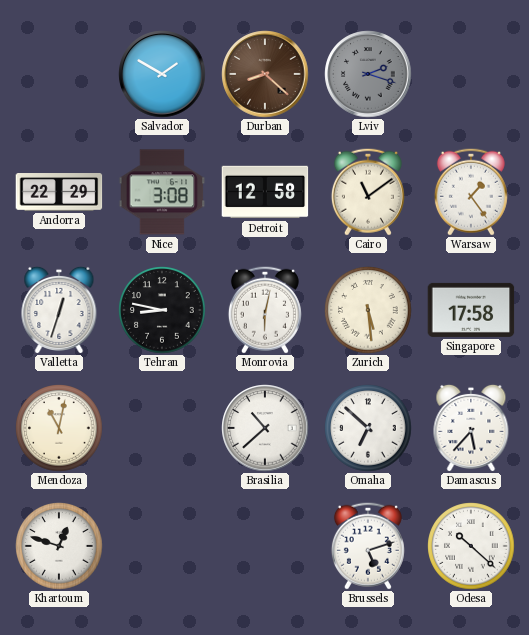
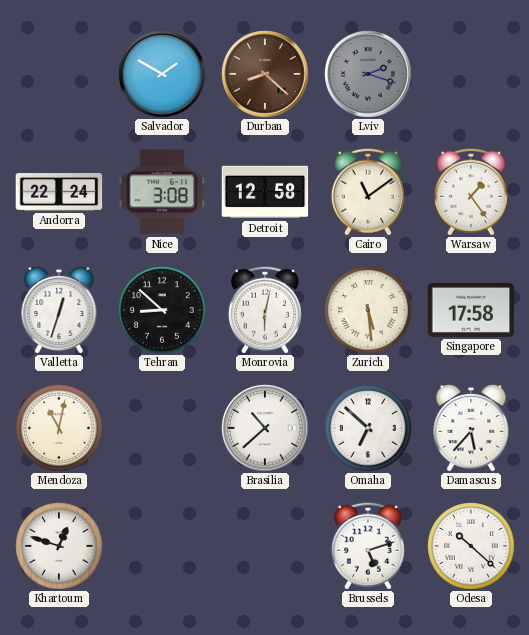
Andorra: 22:29 -> 22:24 (59, 193)
Tehran: 8:47 -> 8:52 (162, 310)
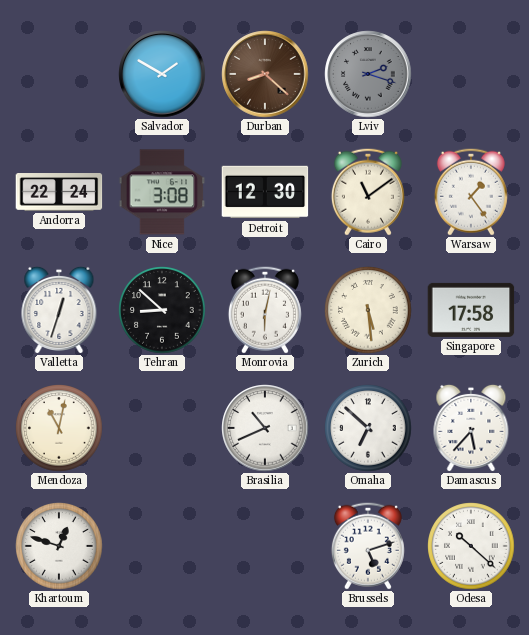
Detroit: 12:58 -> 12:30 (265, 192)
Brasilia: 10:38 -> 10:41 (265, 428)
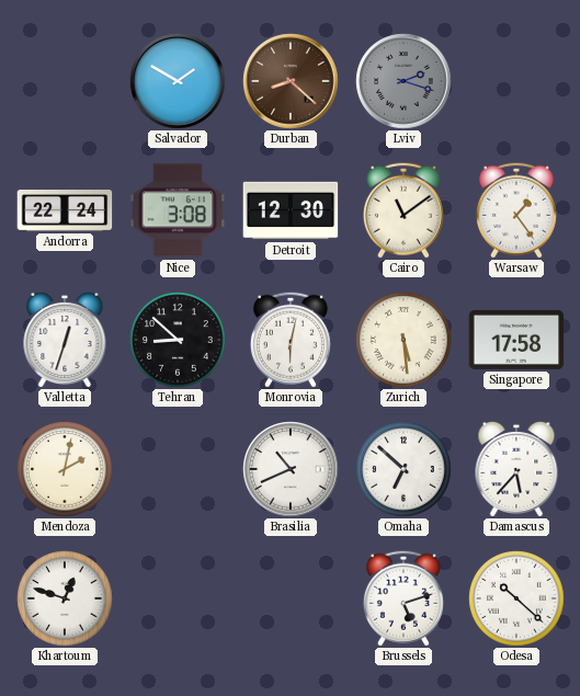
Mendoza: 11:02 -> 2:02 (65, 469)
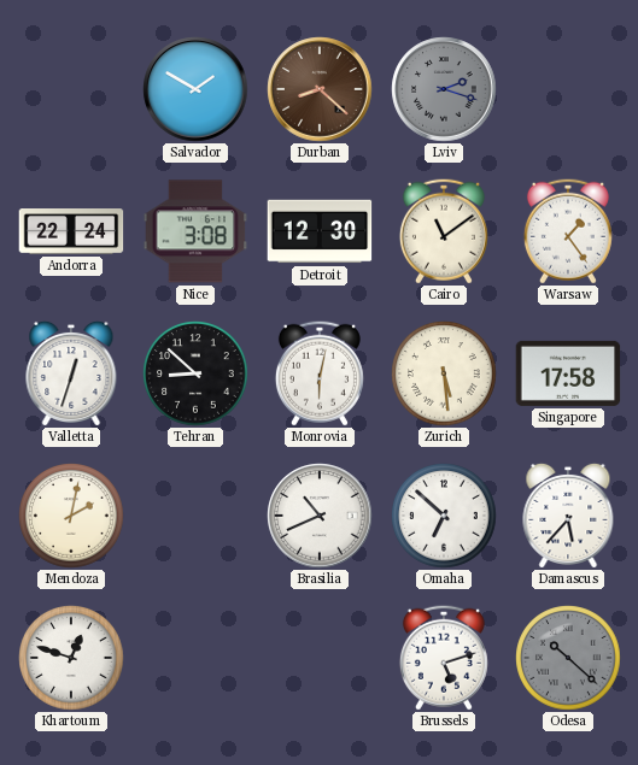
Odesa dial: white -> grey (568, 658)
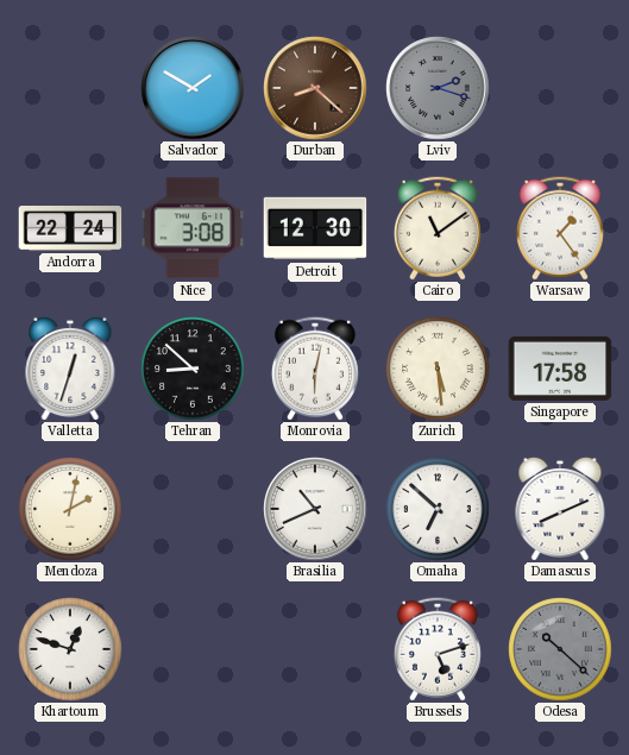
Damascus: 5:37 -> 8:11 (560, 508)
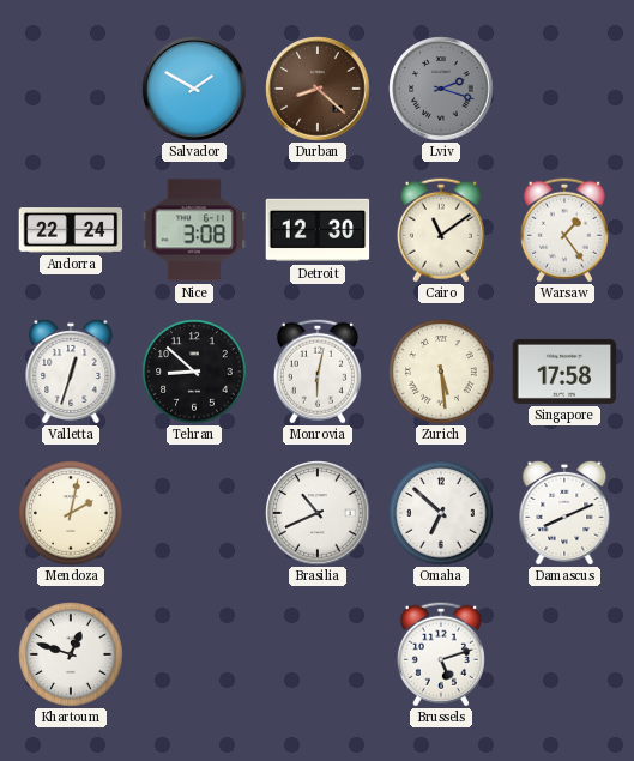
Odesa: 10:22 -> none (560, 649)
